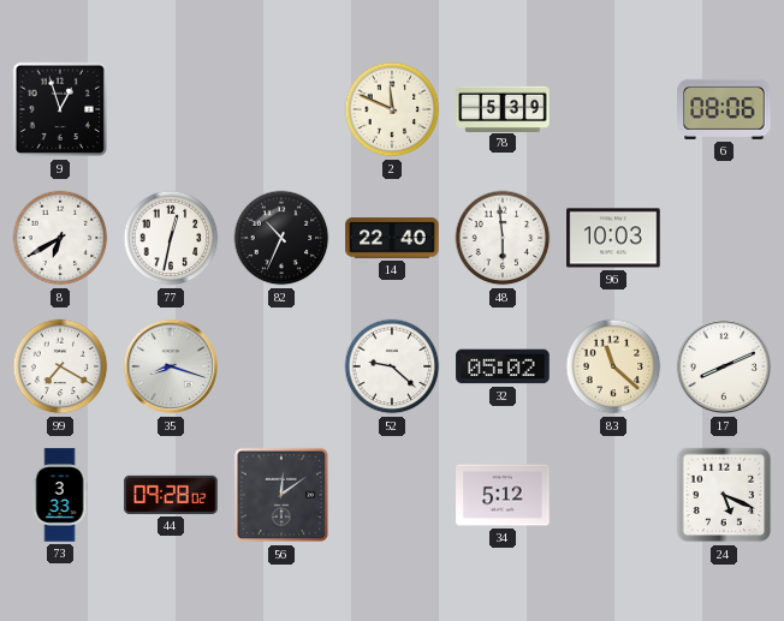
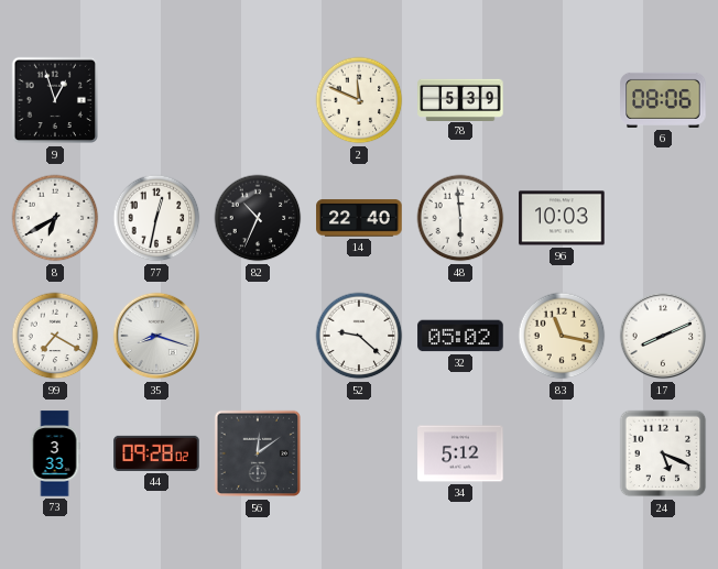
83: 11:22 -> 11:17 (562, 336)
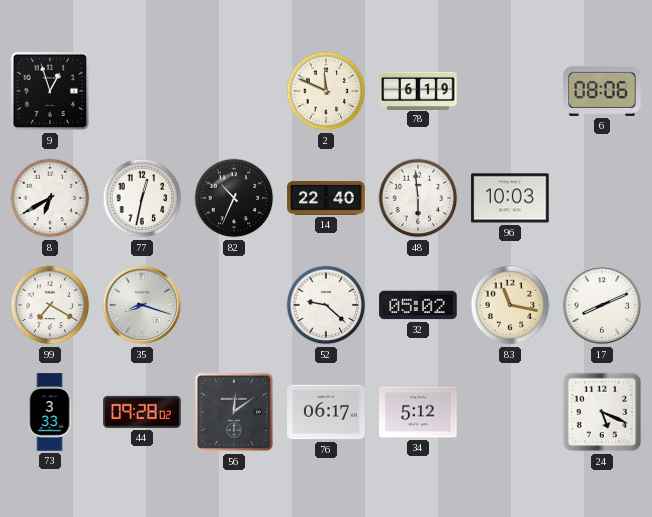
78: 5:39 -> 6:19 (418, 90)
76: none -> 06:17 (326, 412)
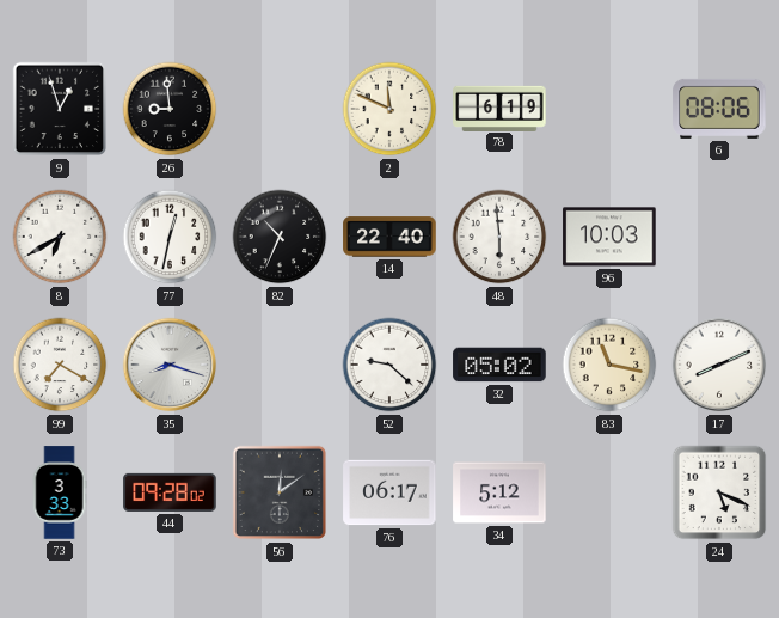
26: none -> 8:59 (170, 109)
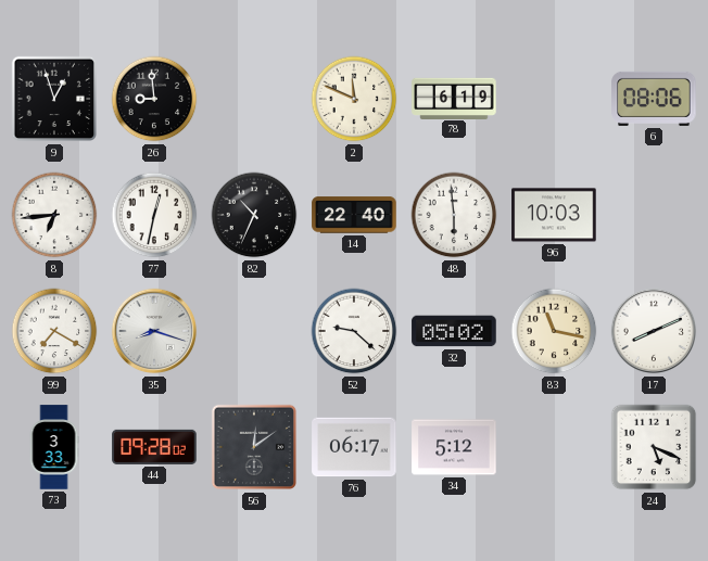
8: 6:40 -> 6:44 (54, 215)
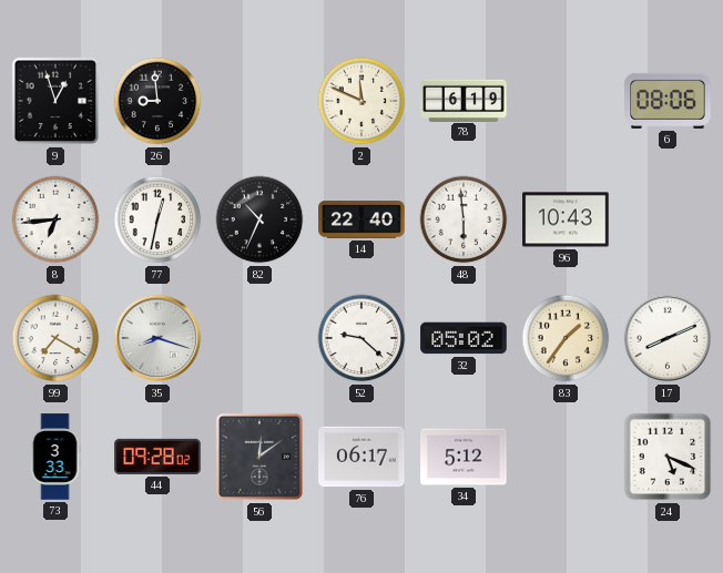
96: 10:03 -> 10:43 (566, 219)
83: 11:17 -> 1:36 (566, 338)
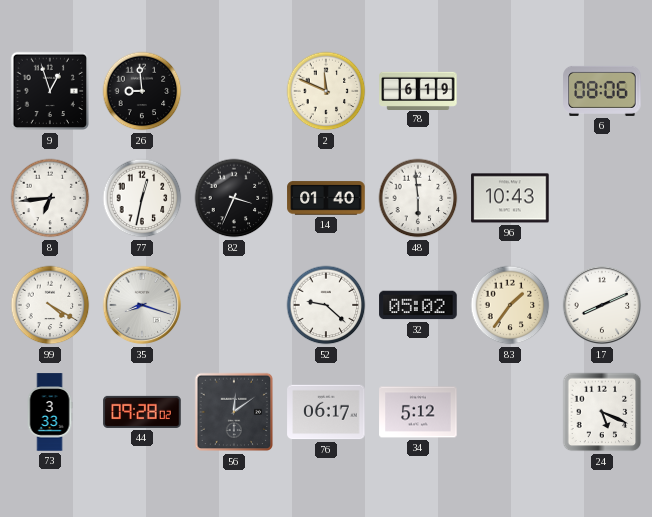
82: 10:34 -> 3:34 (234, 198)
14: 22:40 -> 01:40 (326, 198)
99: 7:20 -> 4:20 (50, 305)
